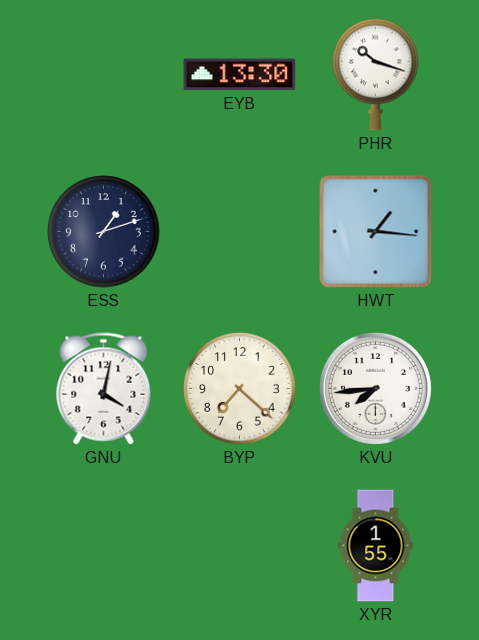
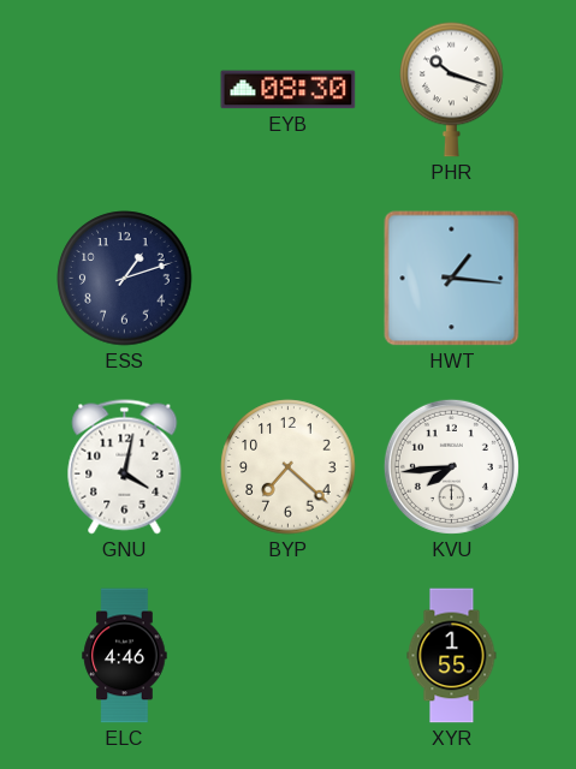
EYB: 13:30 -> 08:30 (289, 90)
ELC: none -> 4:46 (125, 656)
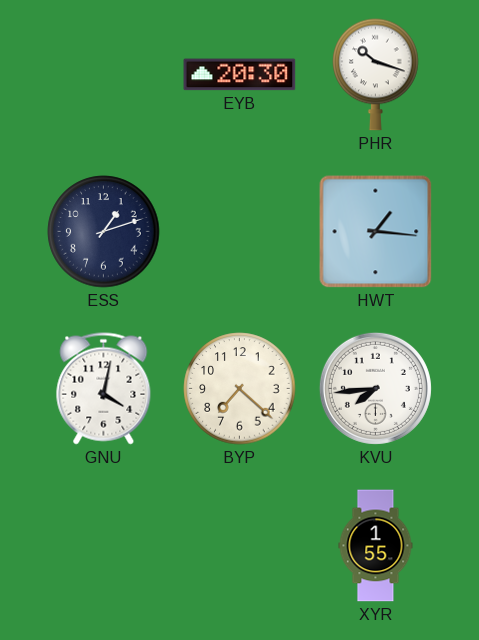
EYB: 08:30 -> 20:30 (240, 75)
ELC: 4:46 -> none (125, 656)
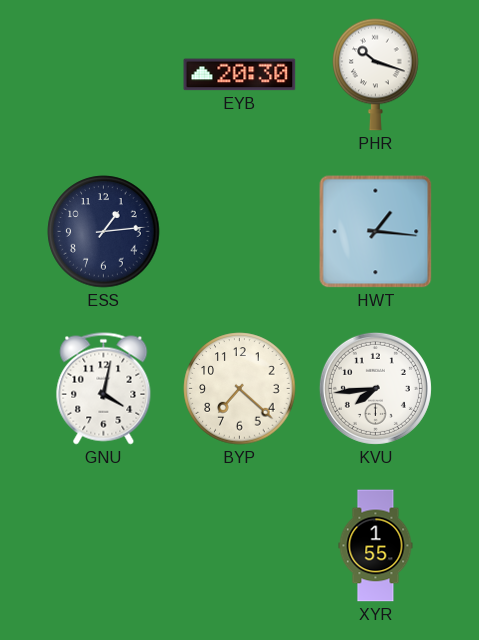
ESS: 1:12 -> 1:14 (104, 232)
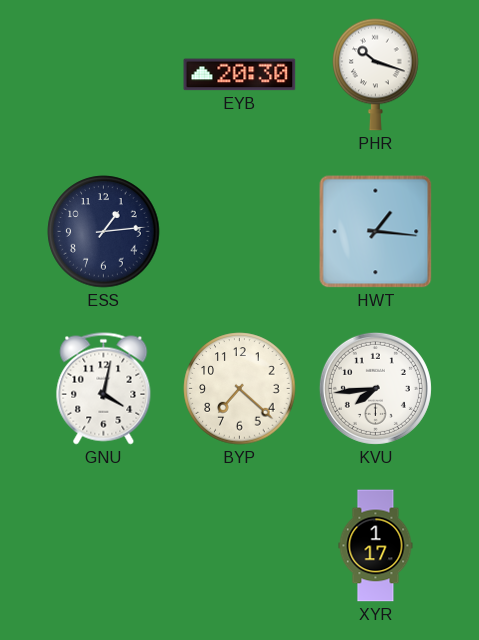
XYR: 1:55 -> 1:17 (376, 546)
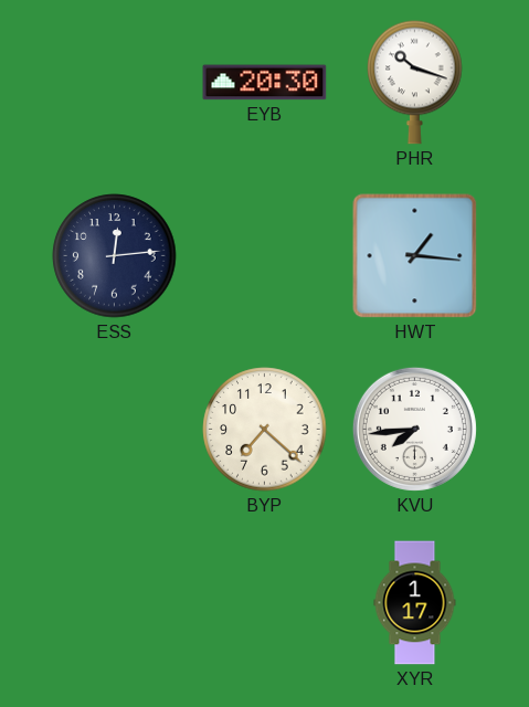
ESS: 1:14 -> 12:14 (115, 256)
GNU: 4:02 -> none (104, 389)
